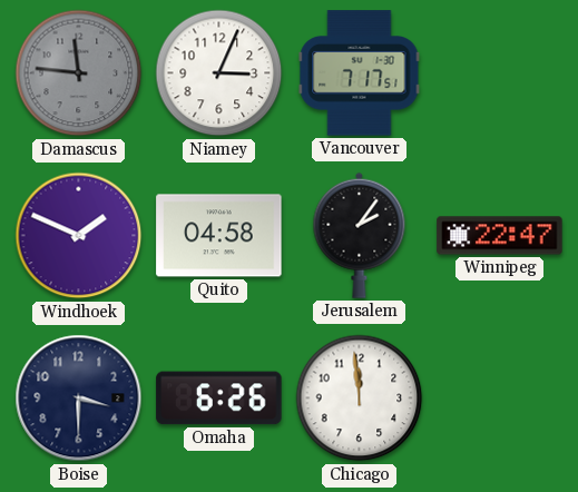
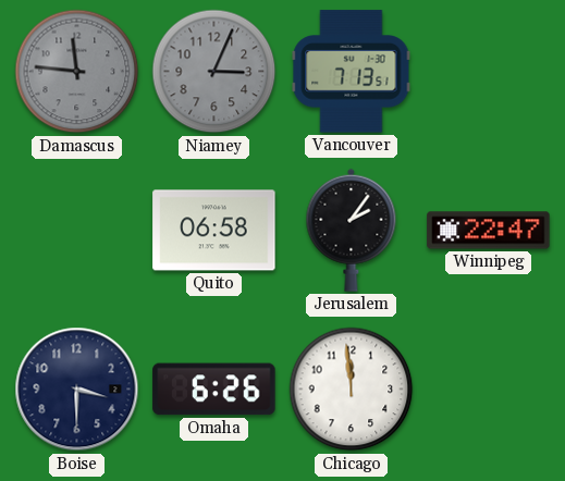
Niamey dial: white -> grey (214, 72)
Vancouver: 7:17 -> 7:13 (352, 72)
Windhoek: 1:49 -> none (79, 236)
Quito: 04:58 -> 06:58 (214, 231)
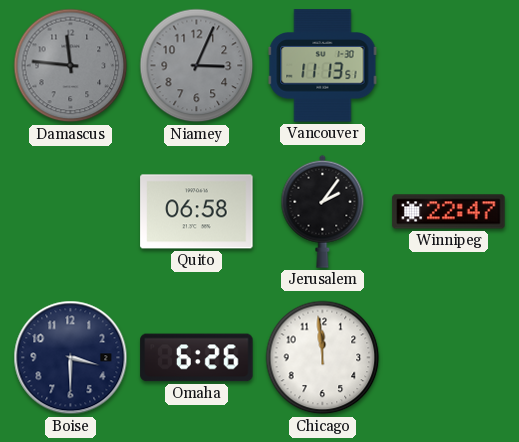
Vancouver: 7:13 -> 11:13 (323, 66)
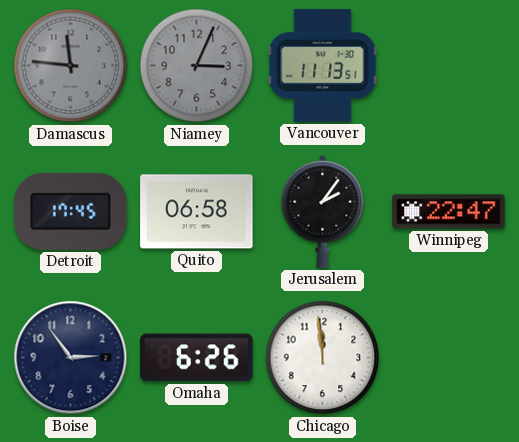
Detroit: none -> 17:45 (71, 211)
Boise: 3:30 -> 2:54 (71, 358)
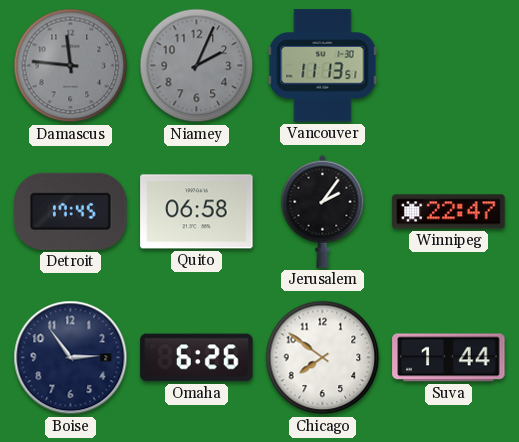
Niamey: 3:04 -> 2:04 (197, 66)
Chicago: 11:59 -> 7:51 (323, 358)
Suva: none -> 1:44 (449, 358)
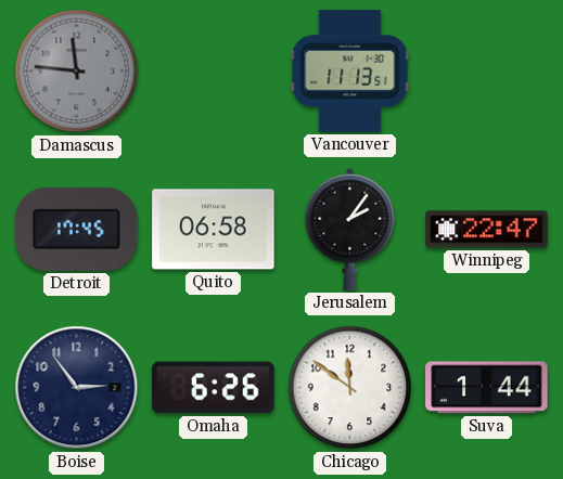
Niamey: 2:04 -> none (197, 66)
Chicago: 7:51 -> 11:51 (350, 388)
